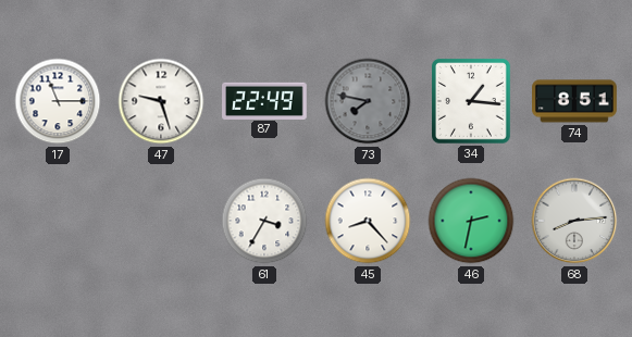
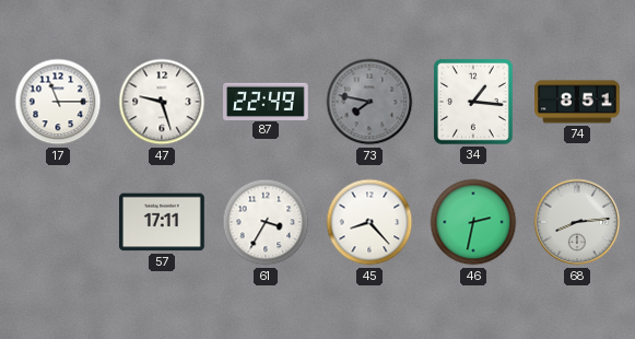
57: none -> 17:11 (163, 222)
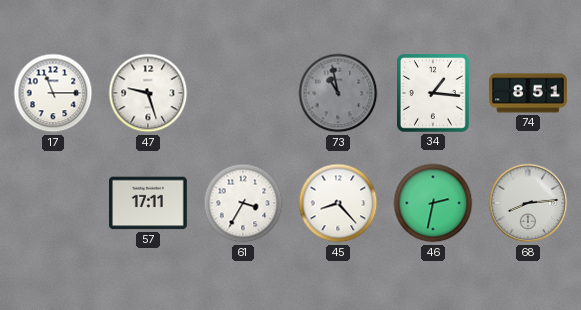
87: 22:49 -> none (267, 101)
73: 7:47 -> 10:58 (338, 93)
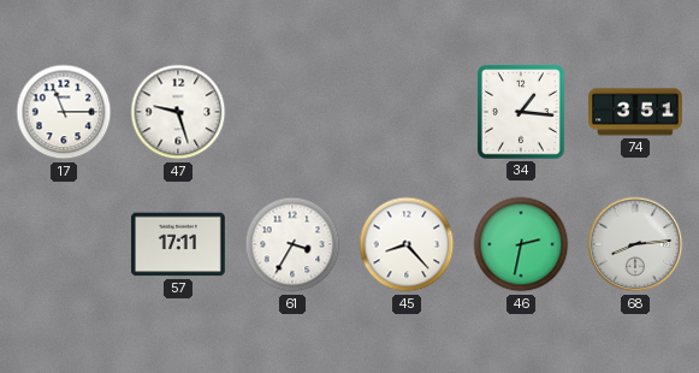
73: 10:58 -> none (338, 93)
74: 8:51 -> 3:51 (636, 112)
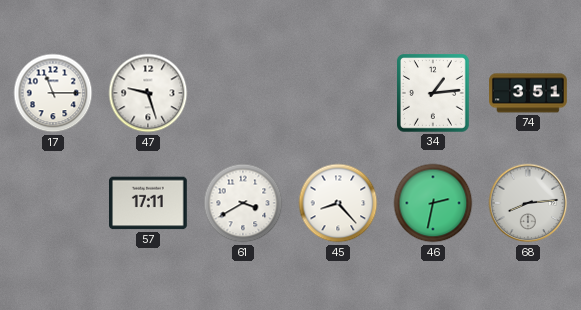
34: 1:16 -> 1:14 (434, 94)
61: 3:35 -> 3:40 (243, 203)
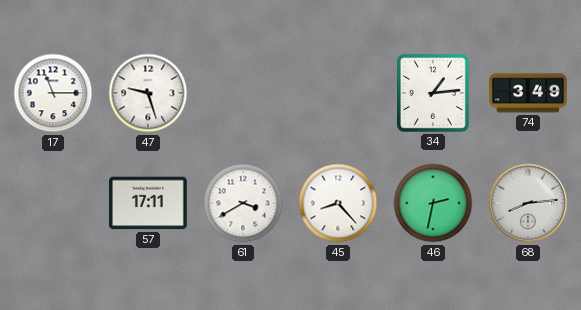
74: 3:51 -> 3:49 (529, 93)
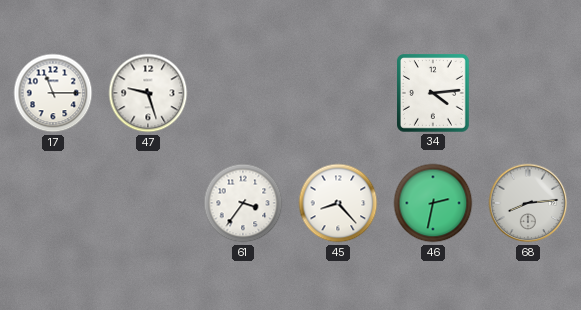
34: 1:14 -> 4:14 (434, 94)
74: 3:49 -> none (529, 93)
57: 17:11 -> none (149, 203)
61: 3:40 -> 3:36 (243, 203)
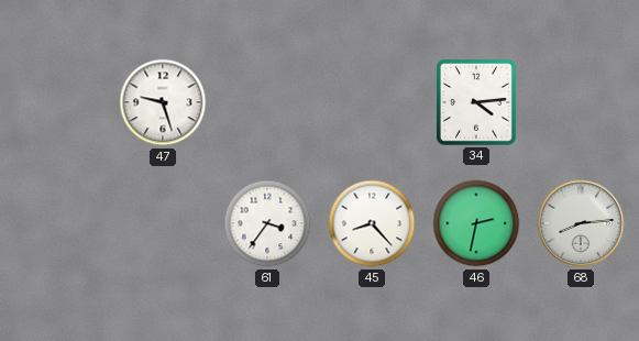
17: 11:15 -> none (53, 93)
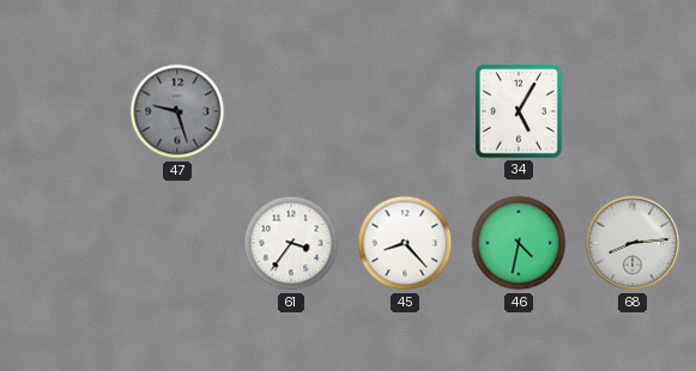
47 dial: white -> grey (177, 111)
34: 4:14 -> 5:05 (520, 112)
46: 2:32 -> 4:32 (519, 243)
